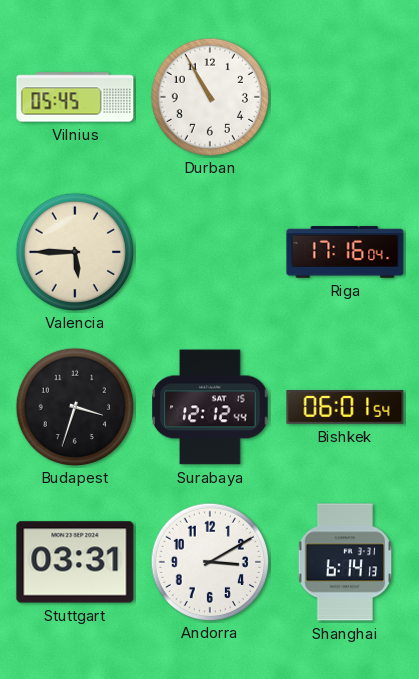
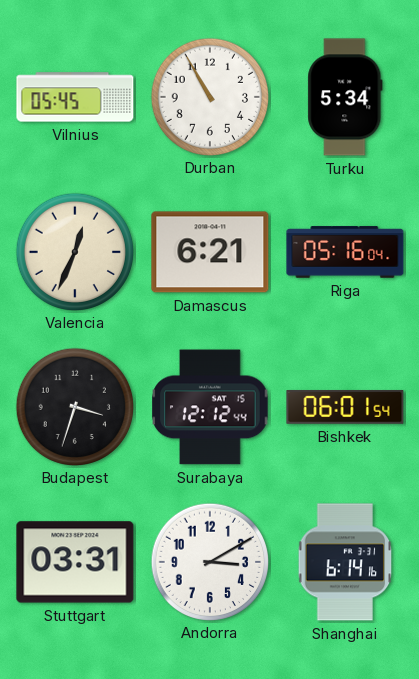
Turku: none -> 5:34 (345, 97)
Valencia: 5:45 -> 12:34 (74, 251)
Damascus: none -> 6:21 (210, 252)
Riga: 17:16 -> 05:16 (345, 252)
Shanghai: 6:14:13 -> 6:14:16 (345, 562)
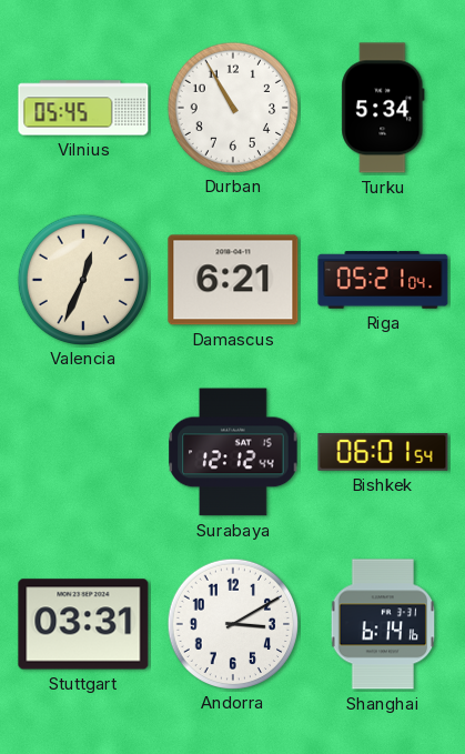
Riga: 05:16 -> 05:21 (383, 280)
Budapest: 3:33 -> none (74, 406)
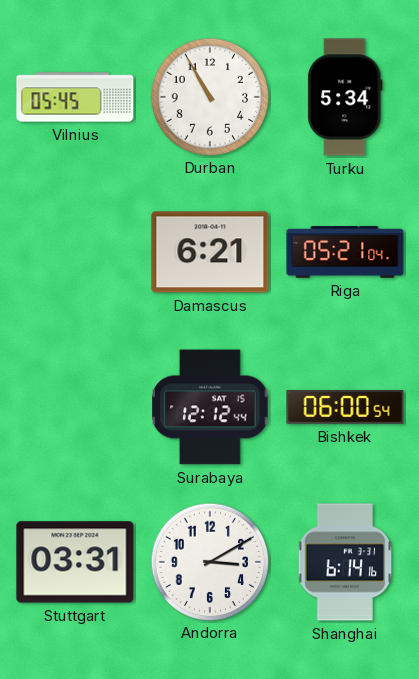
Valencia: 12:34 -> none (82, 279)
Bishkek: 06:01 -> 06:00 (345, 407)
